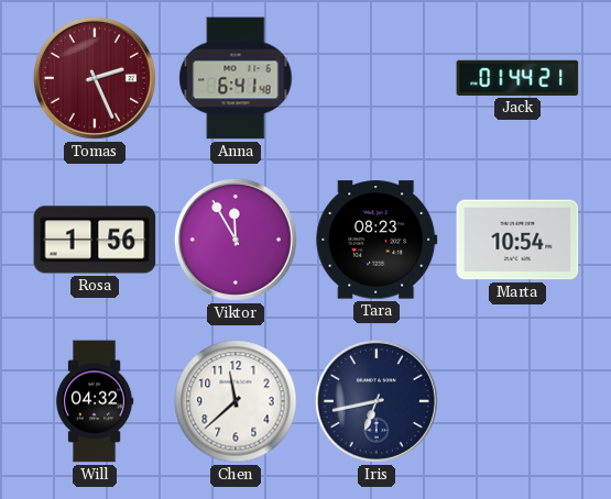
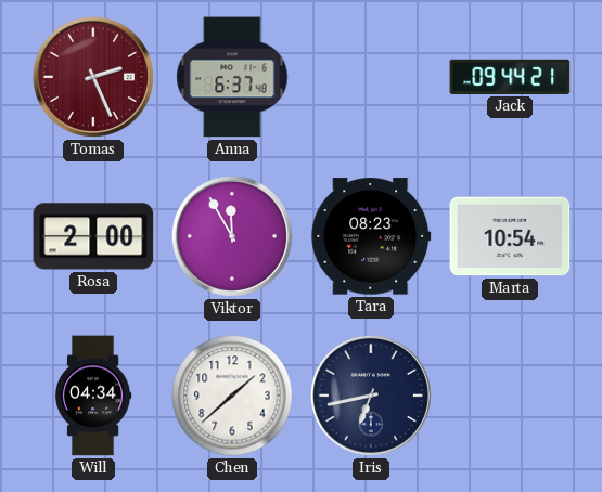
Anna: 6:41 -> 6:37 (232, 77)
Jack: 01:44 -> 09:44 (510, 77)
Rosa: 1:56 -> 2:00 (93, 236)
Will: 04:32 -> 04:34 (93, 396)
Chen: 11:38 -> 1:38 (232, 396)
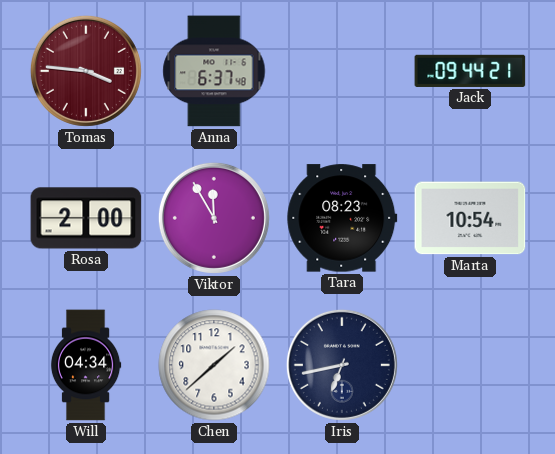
Tomas: 2:26 -> 3:46 (86, 71)
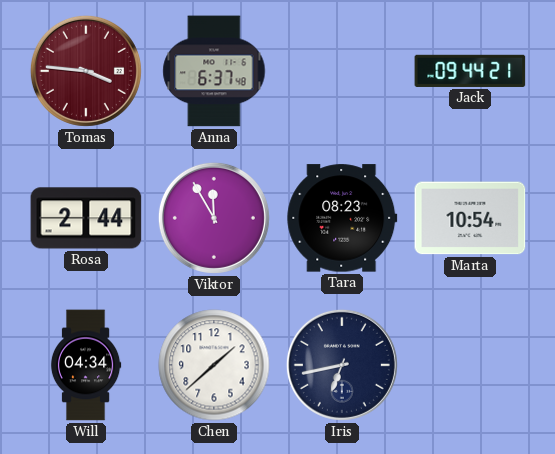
Rosa: 2:00 -> 2:44 (86, 218)
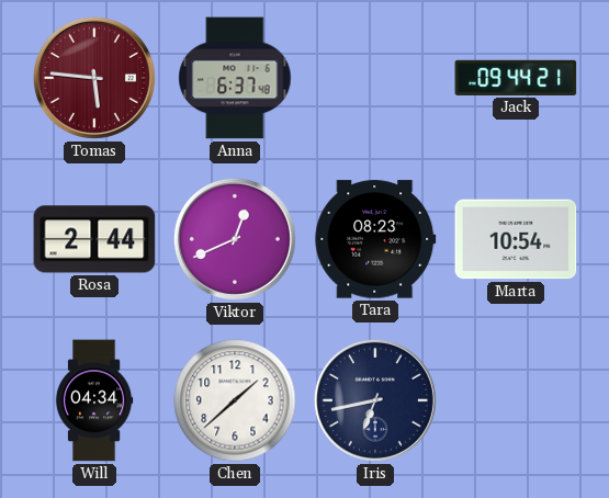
Tomas: 3:46 -> 5:46 (94, 78)
Viktor: 11:55 -> 12:41 (235, 239)
